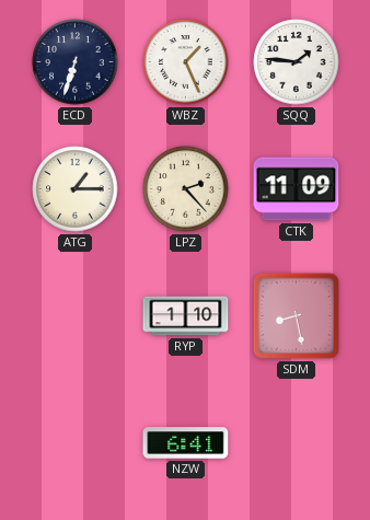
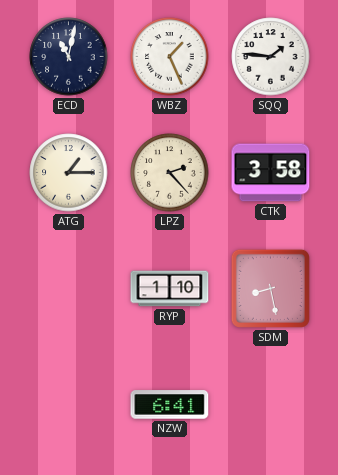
ECD: 6:33 -> 11:02 (69, 57)
CTK: 11:09 -> 3:58 (271, 173)
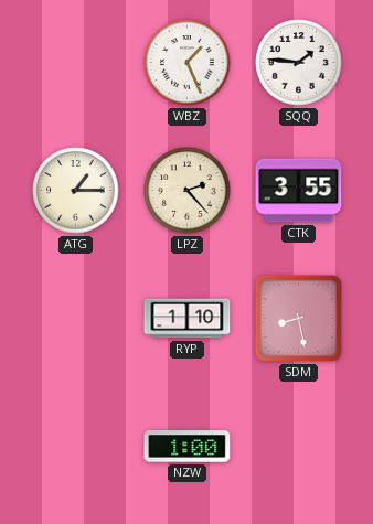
ECD: 11:02 -> none (69, 57)
CTK: 3:58 -> 3:55 (299, 191)
NZW: 6:41 -> 1:00 (188, 447)
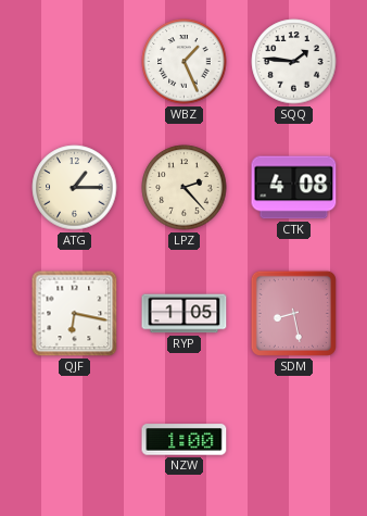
CTK: 3:55 -> 4:08 (294, 188)
QJF: none -> 6:17 (75, 314)
RYP: 1:10 -> 1:05 (185, 314)
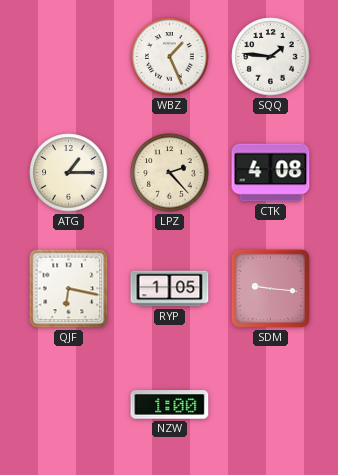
SDM: 8:28 -> 9:16 (270, 288)
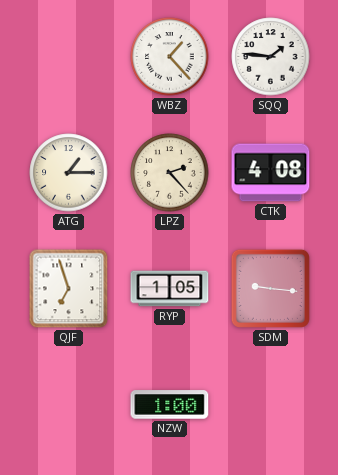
WBZ: 1:26 -> 1:23 (170, 57)
QJF: 6:17 -> 6:57 (69, 289)
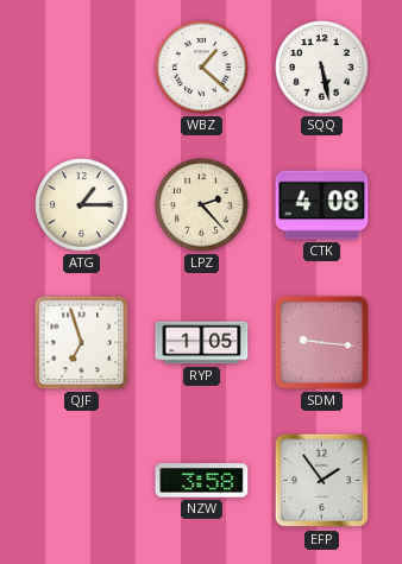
WBZ: 1:23 -> 1:22 (202, 68)
SQQ: 1:46 -> 5:28 (322, 68)
NZW: 1:00 -> 3:58 (202, 481)
EFP: none -> 1:54 (322, 481)
